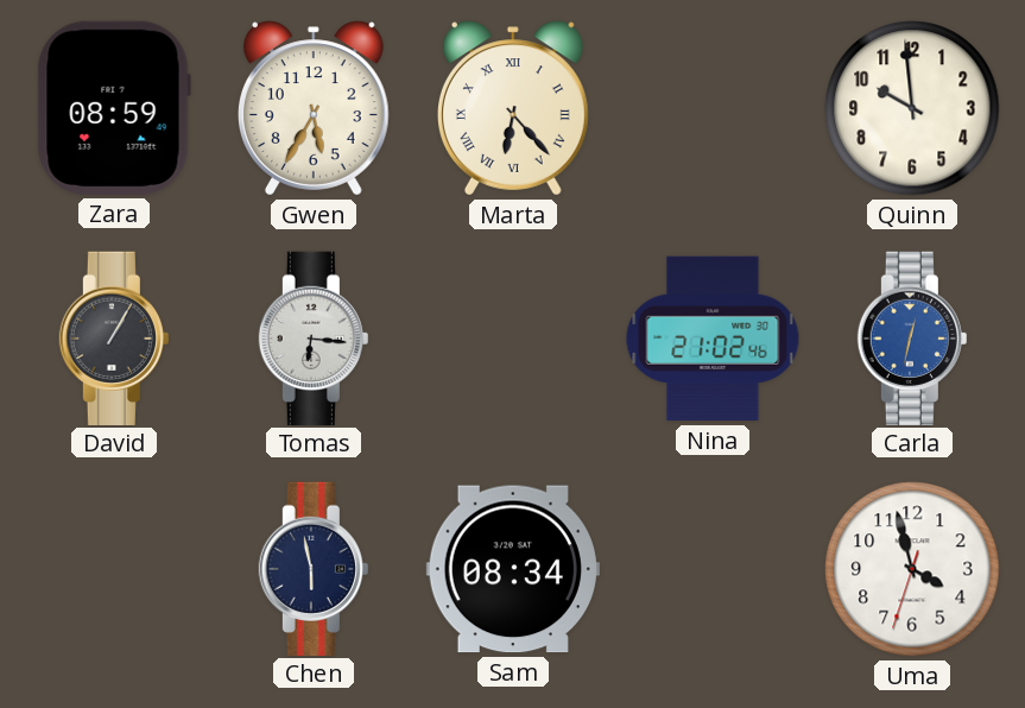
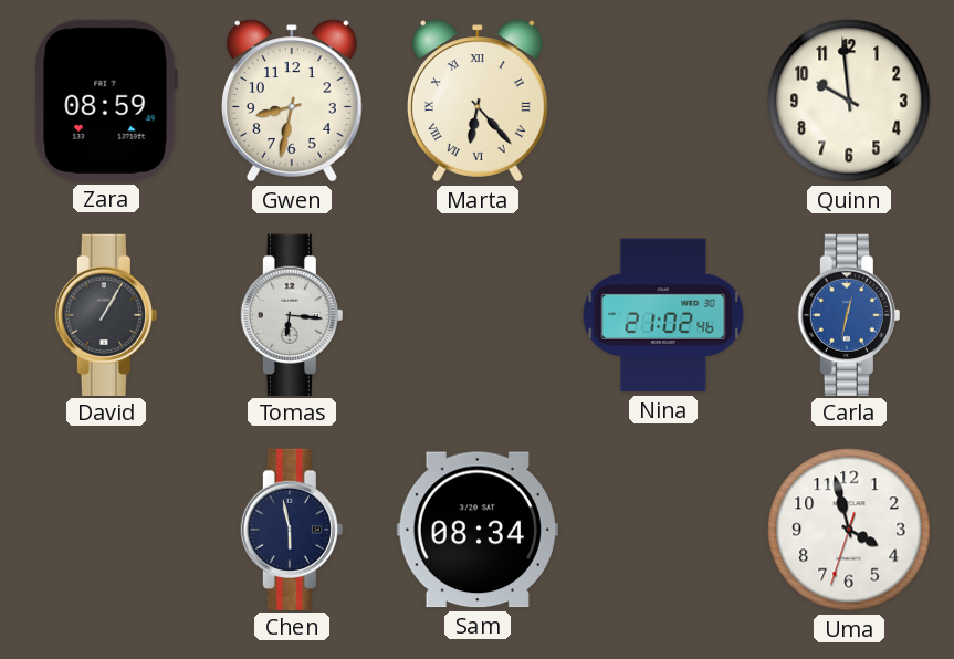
Gwen: 5:35 -> 8:32 (292, 101)
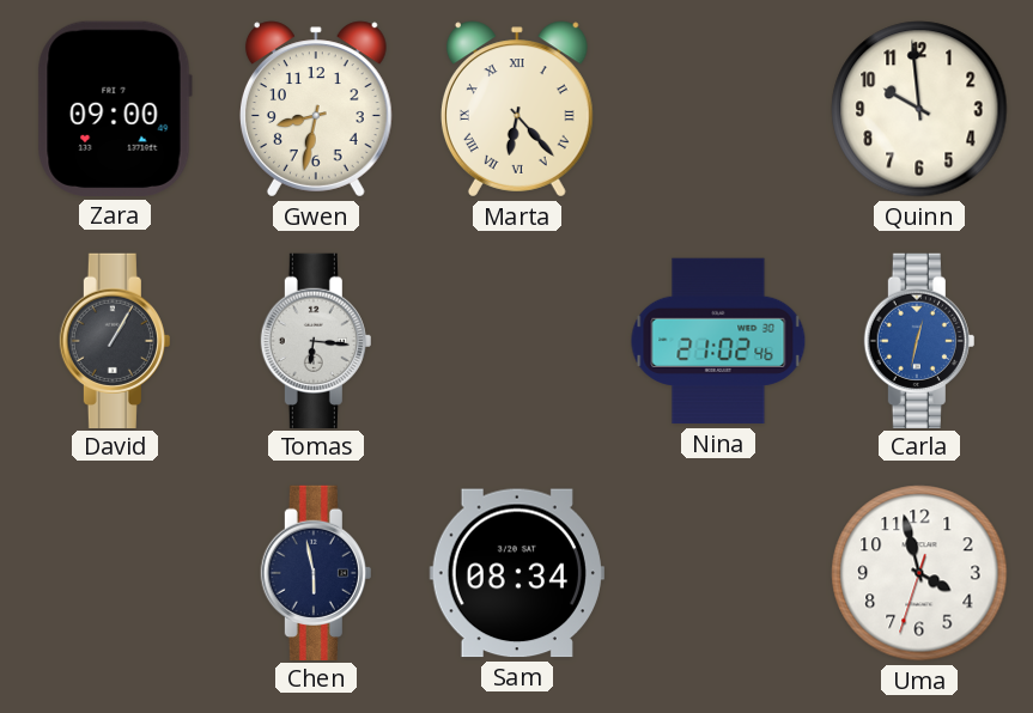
Zara: 08:59 -> 09:00 (115, 109)
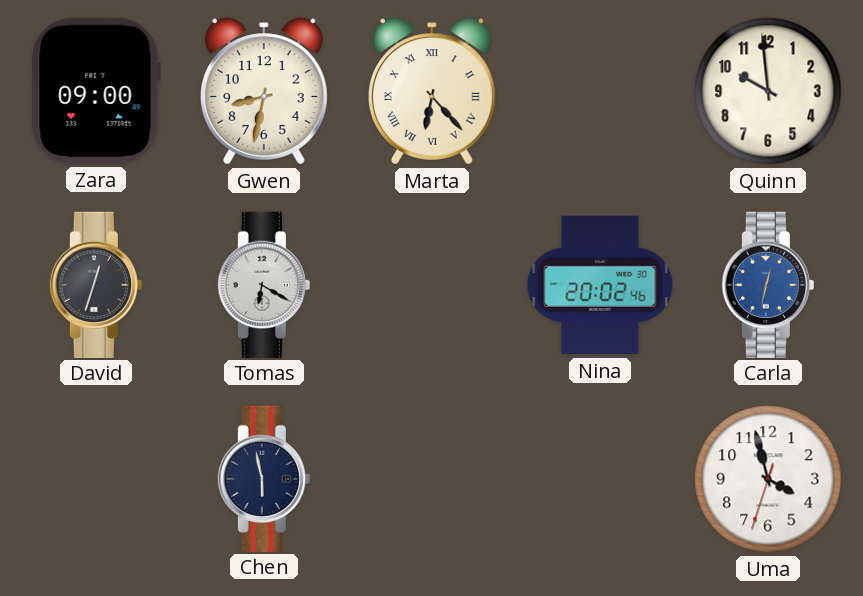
David: 1:05 -> 12:33 (96, 284)
Tomas: 6:16 -> 6:20 (264, 284)
Nina: 21:02 -> 20:02 (600, 285)
Sam: 08:34 -> none (517, 573)
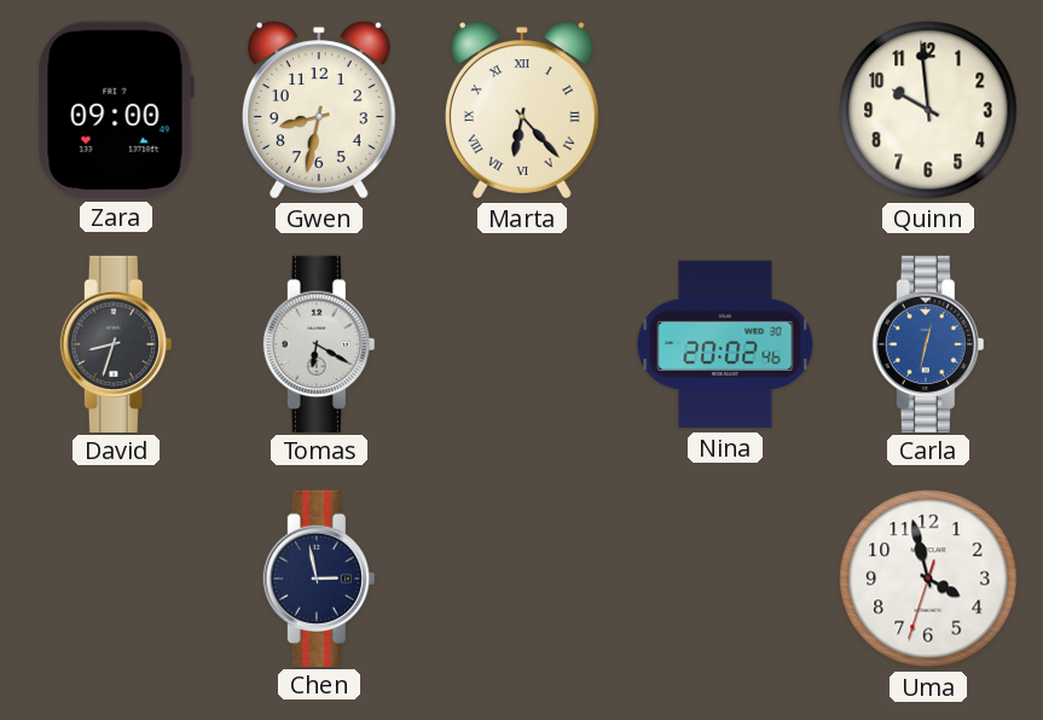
David: 12:33 -> 8:33 (116, 343)
Chen: 5:58 -> 2:58 (319, 577)
